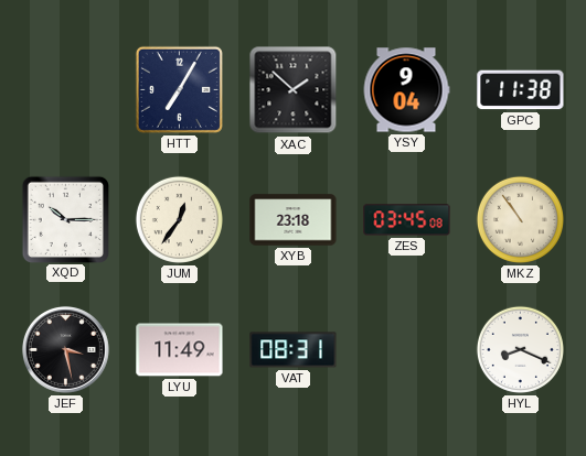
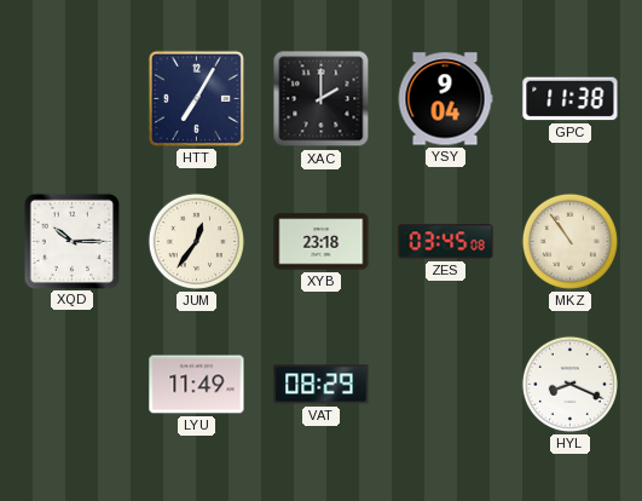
XAC: 1:52 -> 2:00 (322, 99)
JEF: 3:28 -> none (65, 349)
VAT: 08:31 -> 08:29 (322, 385)
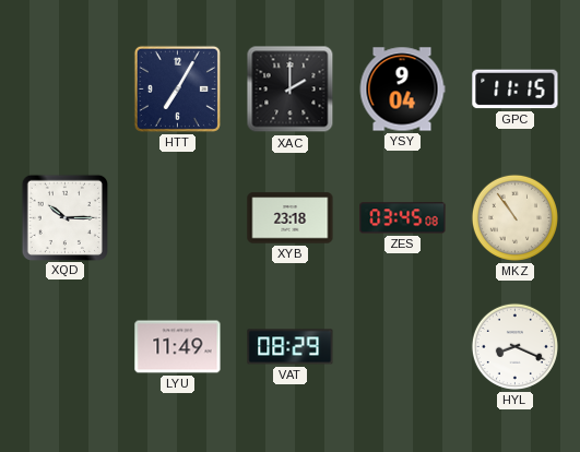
GPC: 11:38 -> 11:15 (516, 90)
JUM: 12:36 -> none (196, 241)
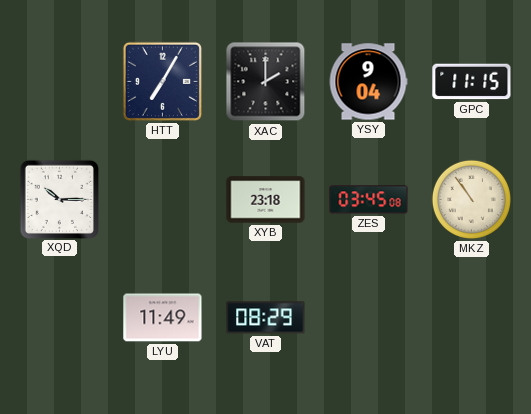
HYL: 8:19 -> none (514, 346)
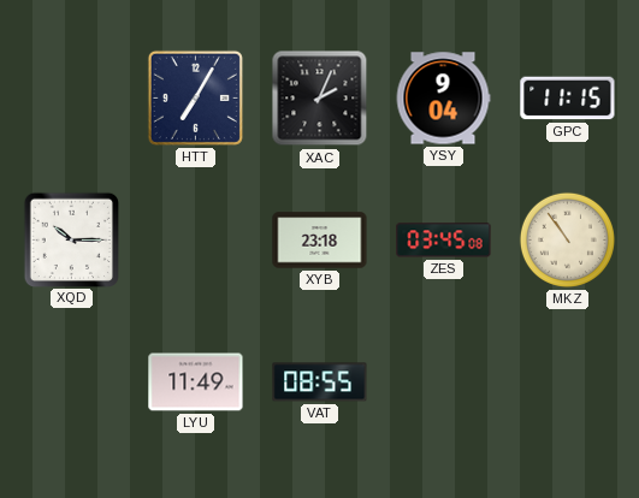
XAC: 2:00 -> 2:04 (320, 99)
VAT: 08:29 -> 08:55 (320, 383)
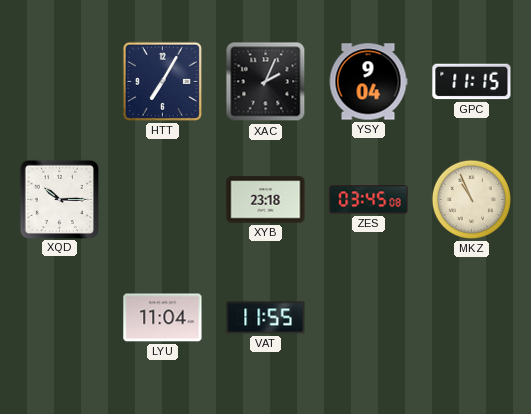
MKZ: 10:54 -> 10:56 (471, 199)
LYU: 11:49 -> 11:04 (163, 318)
VAT: 08:55 -> 11:55 (266, 318)
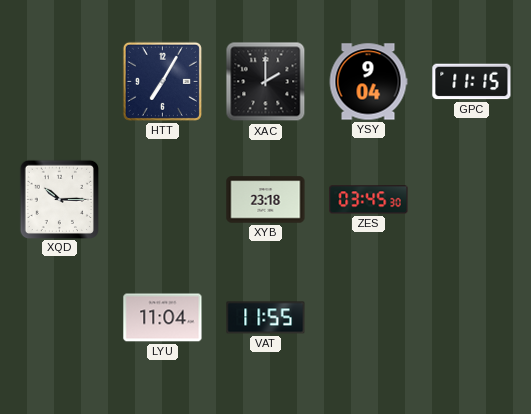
XAC: 2:04 -> 2:00 (266, 82)
ZES: 03:45:08 -> 03:45:30 (369, 200)
MKZ: 10:56 -> none (471, 199)
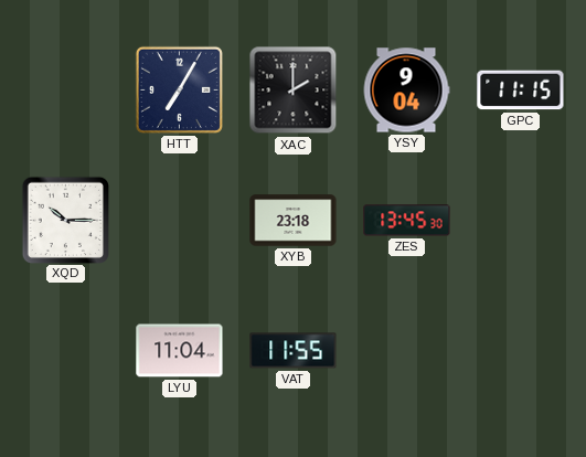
ZES: 03:45 -> 13:45 (407, 221)
